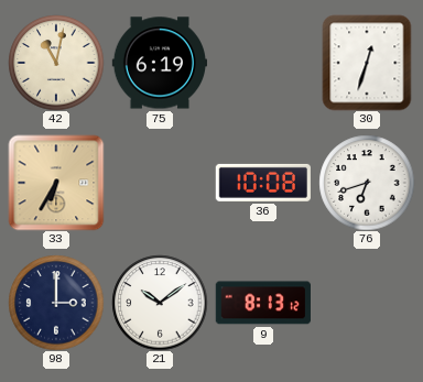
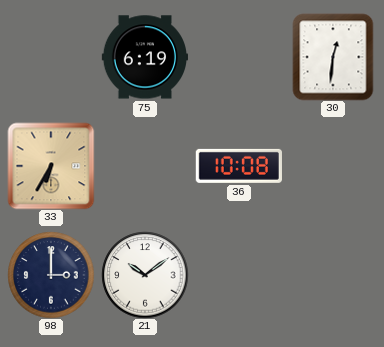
42: 11:02 -> none (56, 63)
30: 12:33 -> 12:31 (333, 57)
76: 6:42 -> none (367, 183)
9: 8:13 -> none (263, 303)
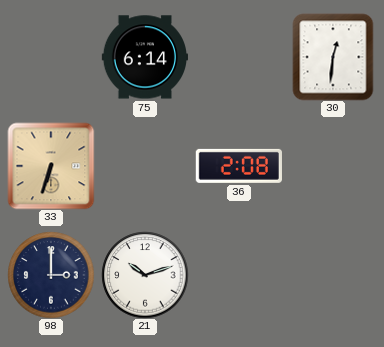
75: 6:19 -> 6:14 (144, 57)
33: 6:35 -> 6:33 (51, 166)
36: 10:08 -> 2:08 (239, 166)
21: 10:09 -> 10:12 (145, 275)
